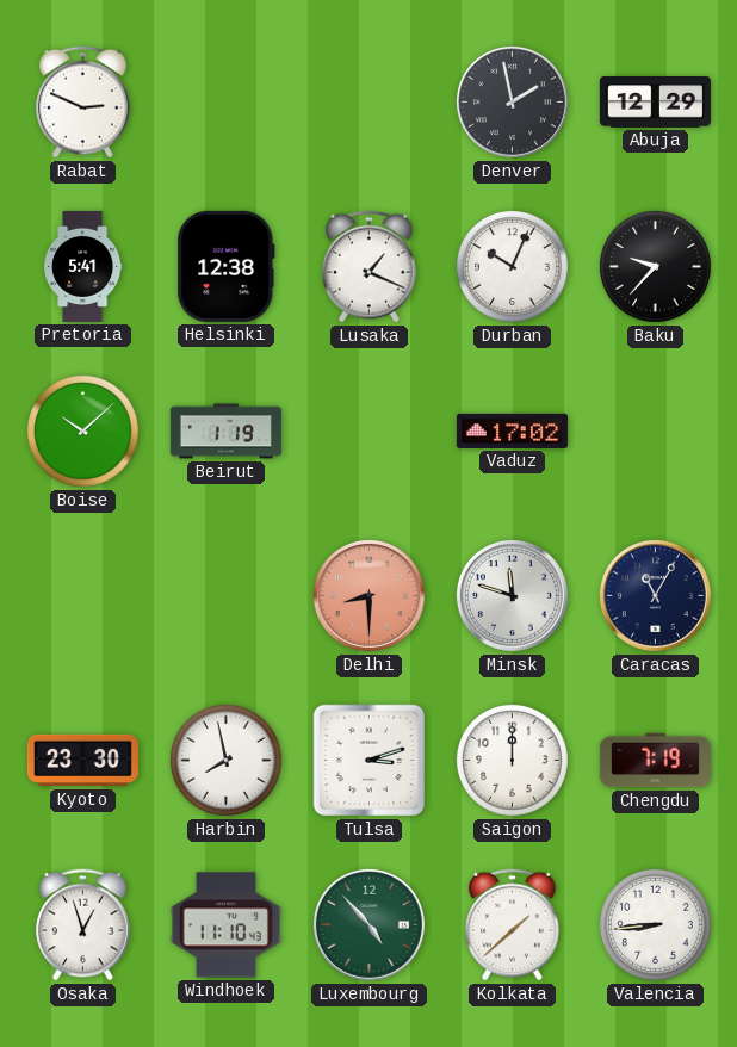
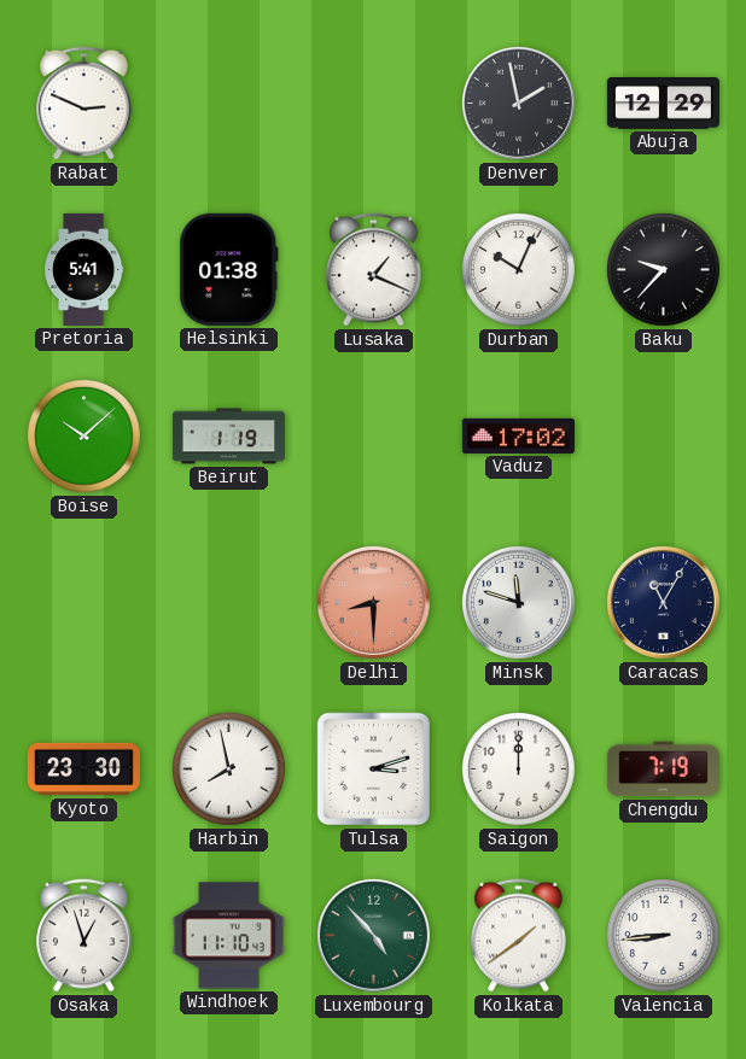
Helsinki: 12:38 -> 01:38 (229, 269)
Kolkata: 1:38 -> 1:39 (519, 936)
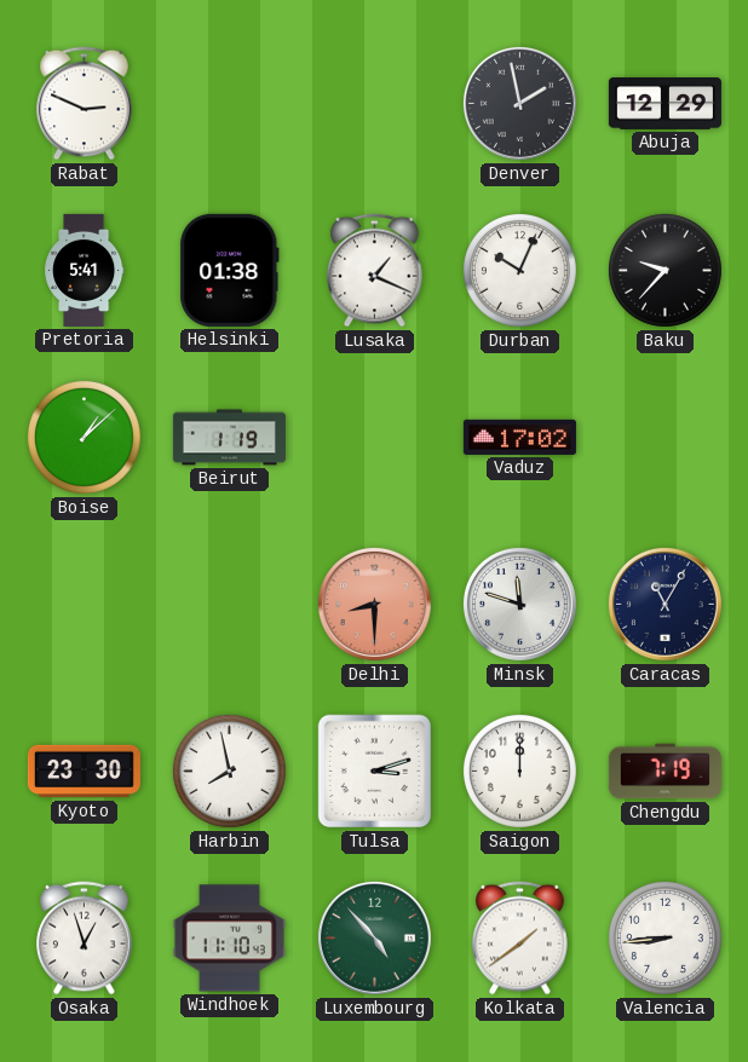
Boise: 10:08 -> 1:08 (84, 437)
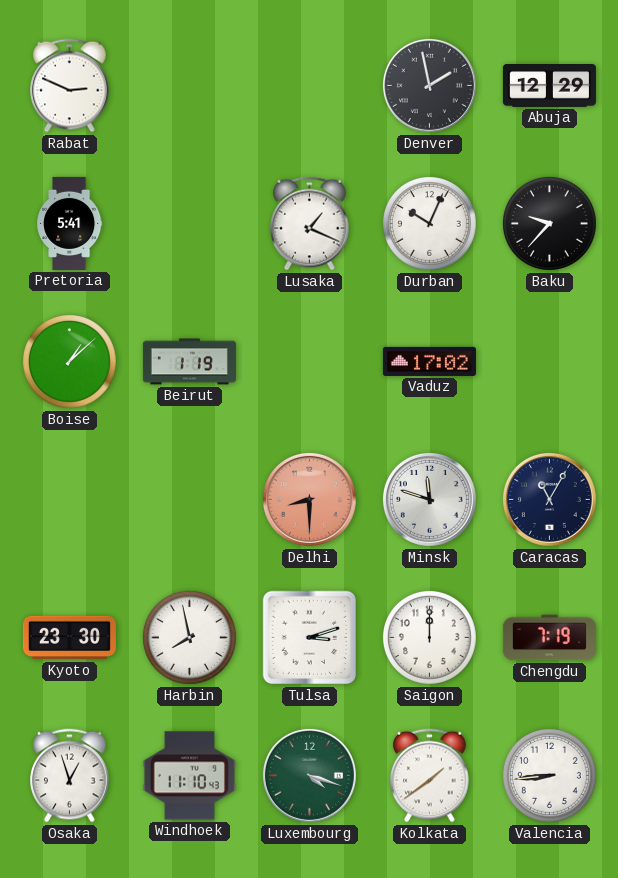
Helsinki: 01:38 -> none (230, 270)
Luxembourg: 4:53 -> 4:18 (309, 775)
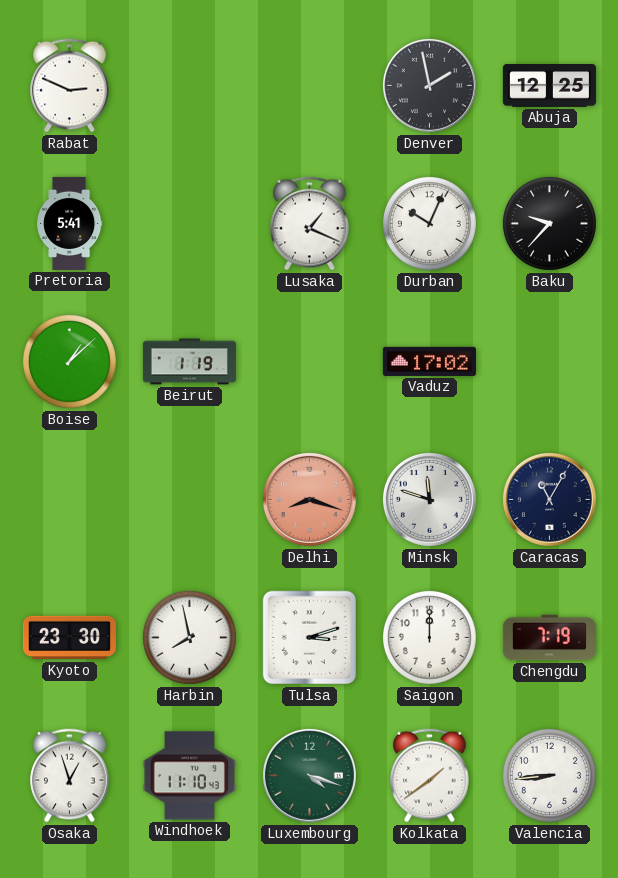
Abuja: 12:29 -> 12:25 (549, 86)
Delhi: 8:30 -> 8:18 (309, 499)
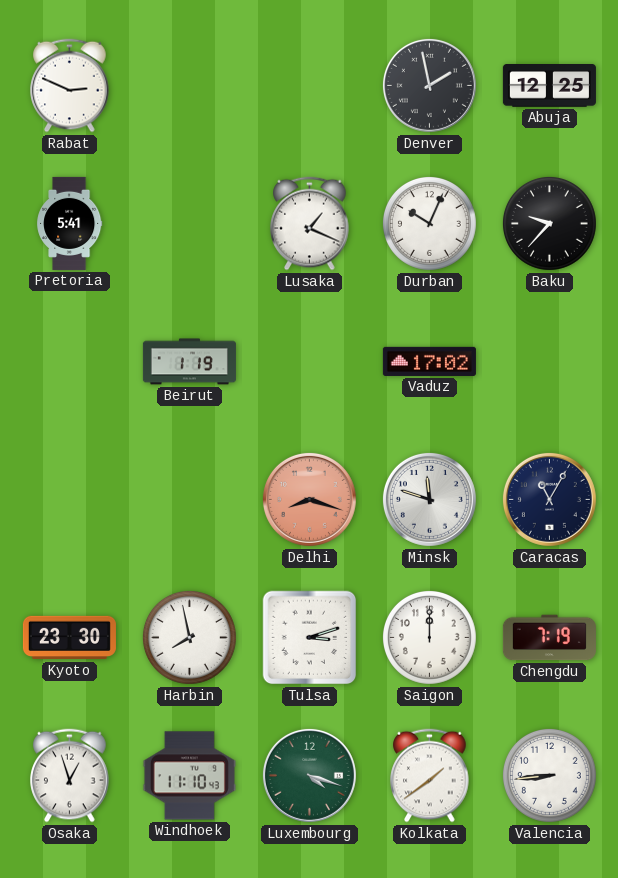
Boise: 1:08 -> none (69, 361)
